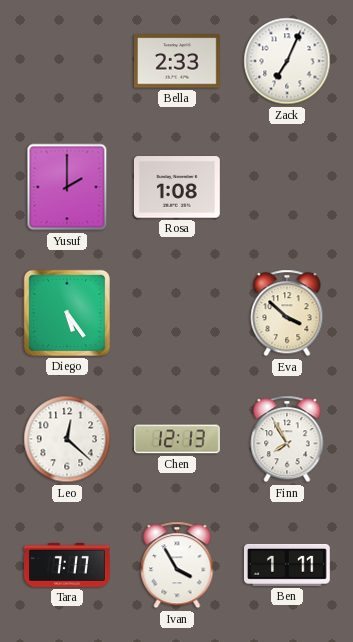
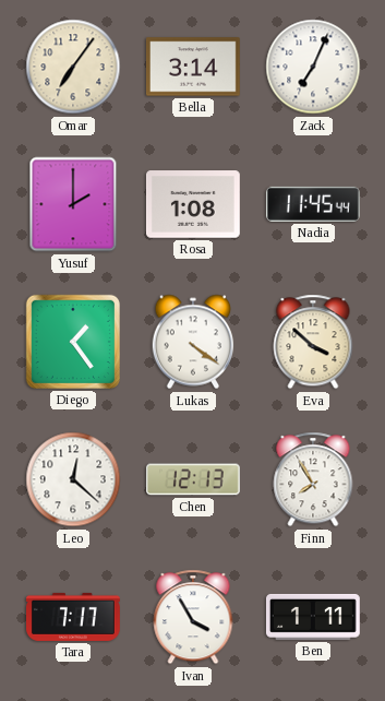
Omar: none -> 7:06 (73, 67)
Bella: 2:33 -> 3:14 (193, 67)
Nadia: none -> 11:45 (313, 204)
Diego: 5:24 -> 1:24 (73, 342)
Lukas: none -> 4:21 (193, 342)
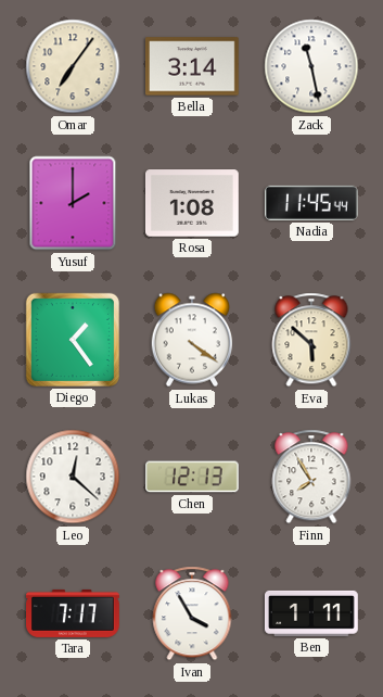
Zack: 7:04 -> 11:28 (311, 66)
Eva: 3:52 -> 5:52 (311, 340)
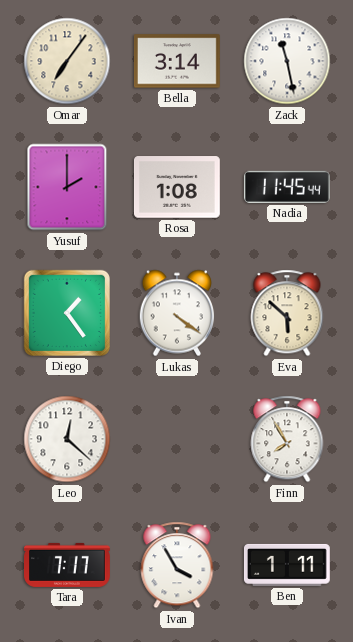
Chen: 12:13 -> none (193, 477)
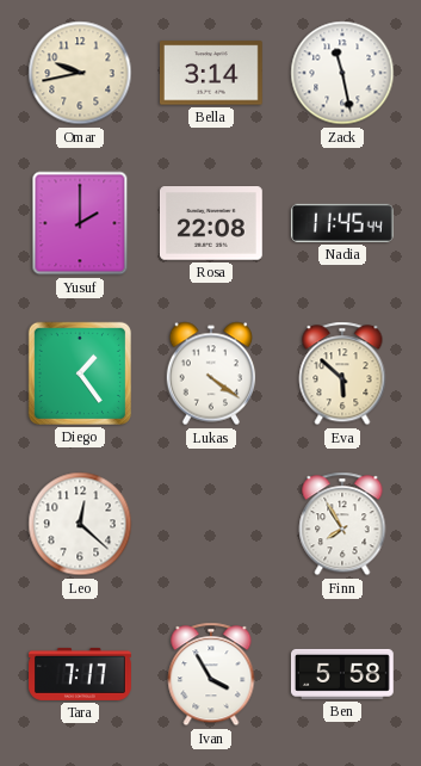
Omar: 7:06 -> 9:43 (80, 73)
Rosa: 1:08 -> 22:08 (211, 223)
Ben: 1:11 -> 5:58 (342, 674)
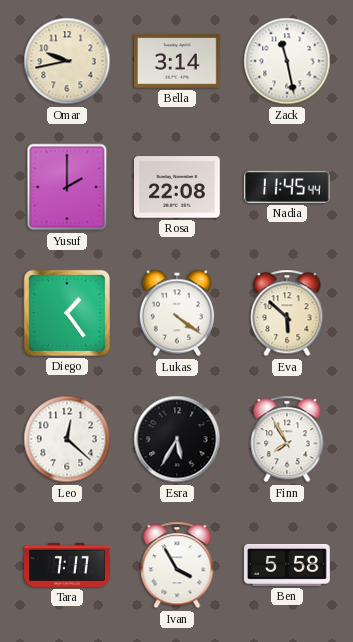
Esra: none -> 5:35 (177, 439)
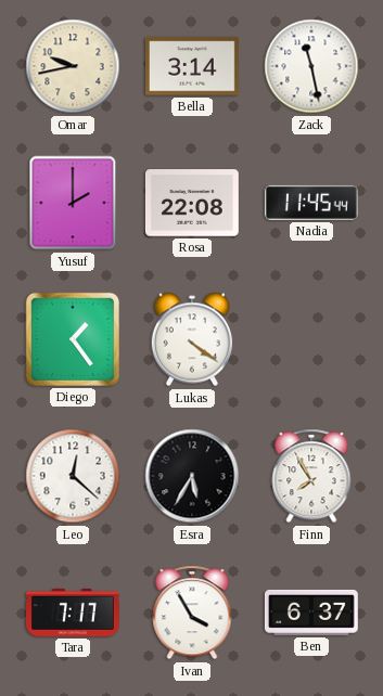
Eva: 5:52 -> none (287, 313)
Ben: 5:58 -> 6:37 (311, 613)
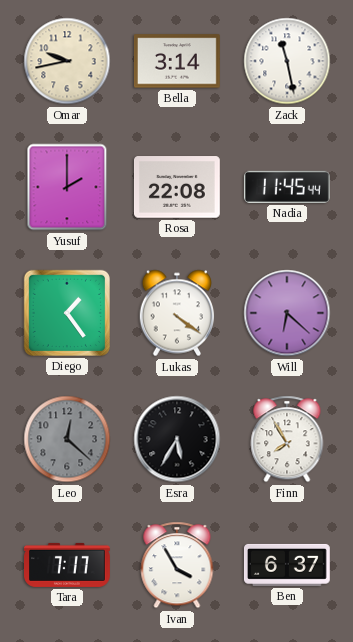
Will: none -> 6:22 (287, 313)
Leo dial: white -> grey (67, 439)
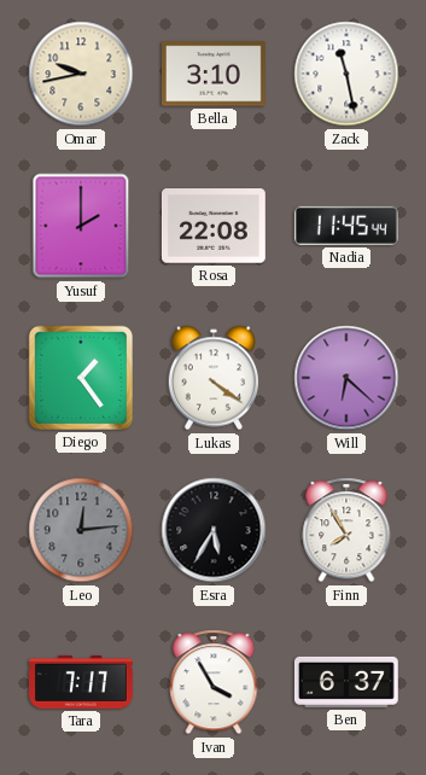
Bella: 3:14 -> 3:10 (214, 74)
Leo: 12:22 -> 12:14 (81, 530)
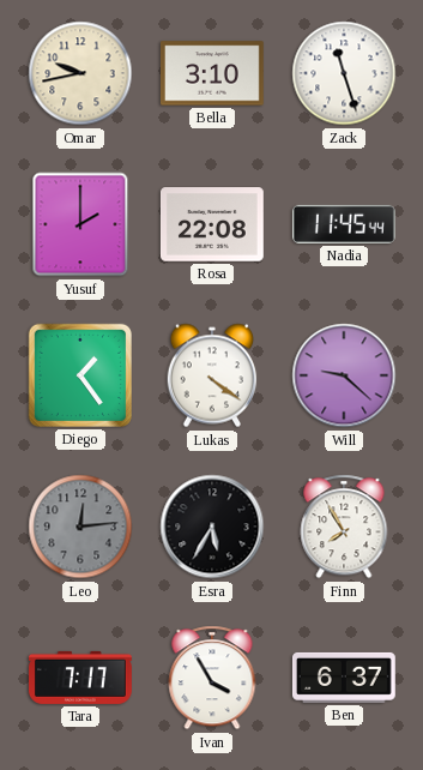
Zack: 11:28 -> 11:27 (344, 73)
Will: 6:22 -> 9:22 (344, 375)
